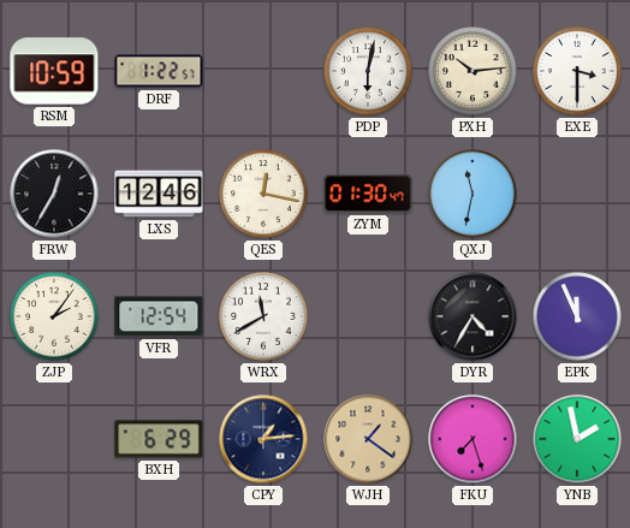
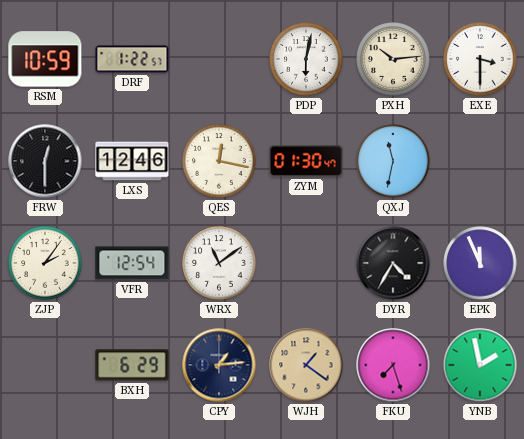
FRW: 12:35 -> 12:30 (45, 161)
WRX: 11:40 -> 11:09 (219, 263)
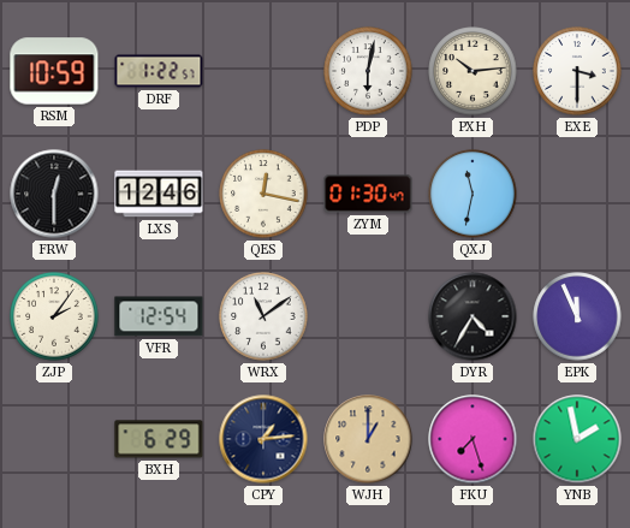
WJH: 1:21 -> 1:00 (368, 439)
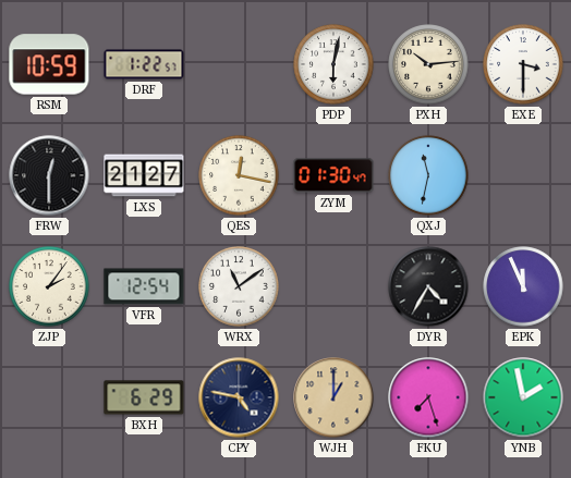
LXS: 12:46 -> 21:27 (144, 175)
CPY: 1:14 -> 4:47 (239, 397)
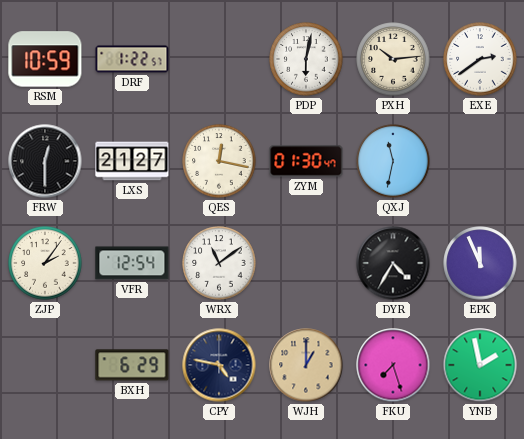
EXE: 3:30 -> 2:39 (480, 59)
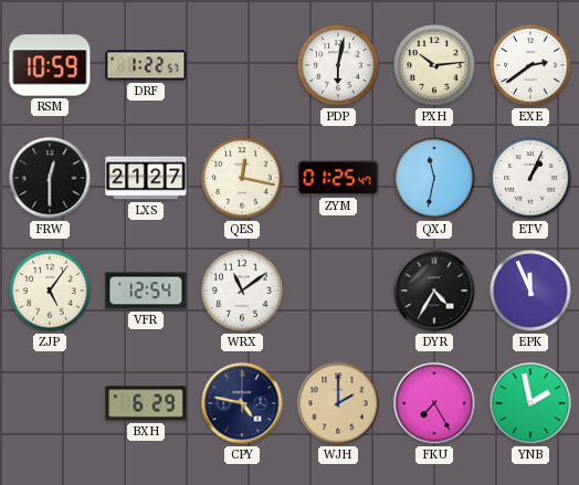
ZYM: 01:30 -> 01:25 (338, 178)
ETV: none -> 1:04 (530, 178)
ZJP: 2:06 -> 5:06 (50, 291)
WJH: 1:00 -> 2:00 (338, 403)
FKU: 7:27 -> 7:25 (434, 403)
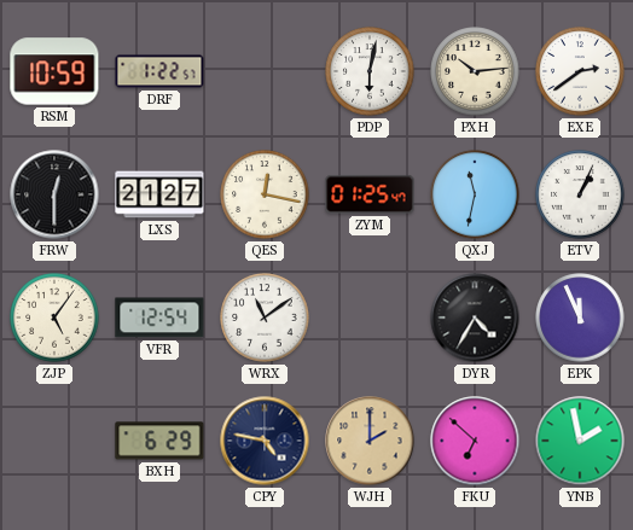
FKU: 7:25 -> 6:52 (475, 441)
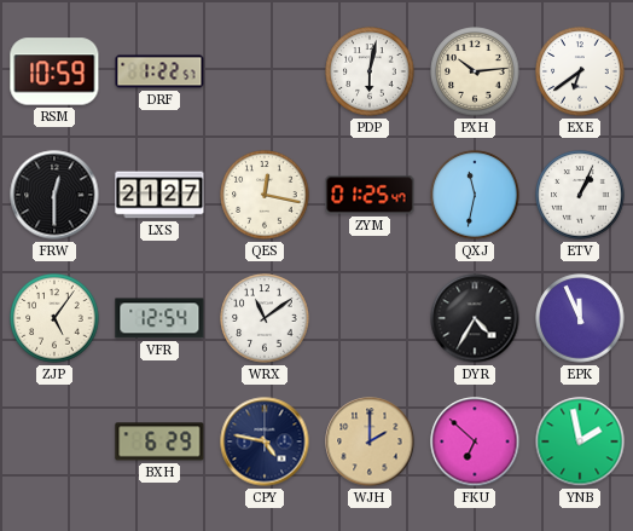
EXE: 2:39 -> 6:39 (580, 71)
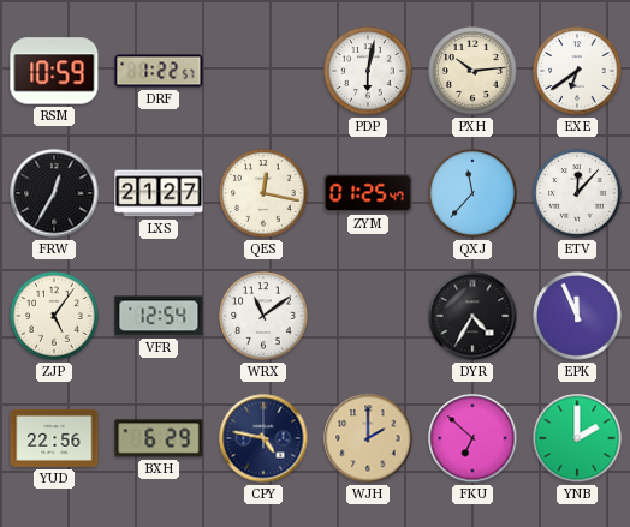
FRW: 12:30 -> 12:35 (54, 193)
QXJ: 11:32 -> 11:37 (472, 193)
ETV: 1:04 -> 12:07 (577, 193)
YUD: none -> 22:56 (54, 438)
YNB: 1:58 -> 2:00 (577, 438)
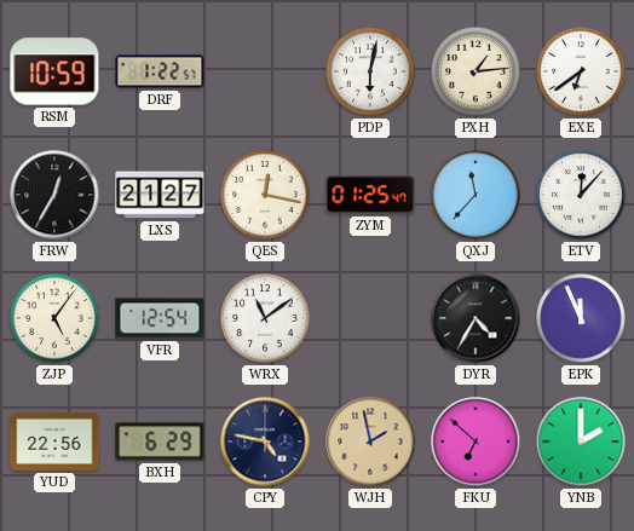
PXH: 10:14 -> 1:14 (475, 71)
WJH: 2:00 -> 1:58 (370, 441)
